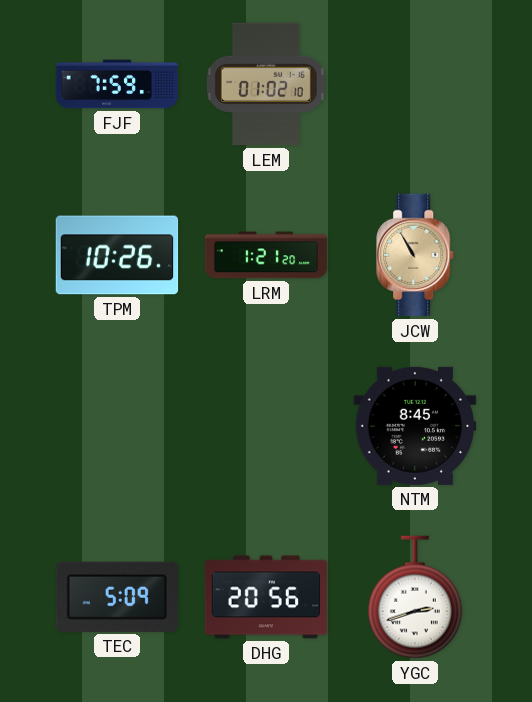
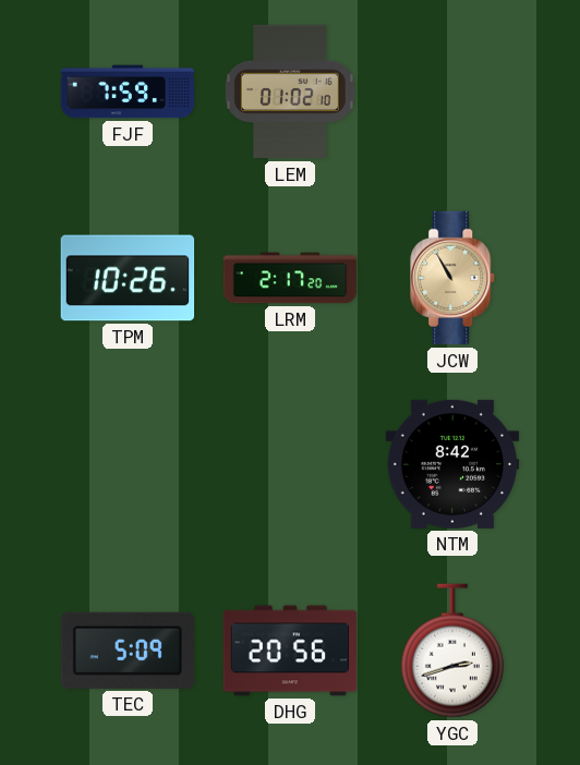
LRM: 1:21 -> 2:17 (290, 278)
NTM: 8:45 -> 8:42 (452, 464)
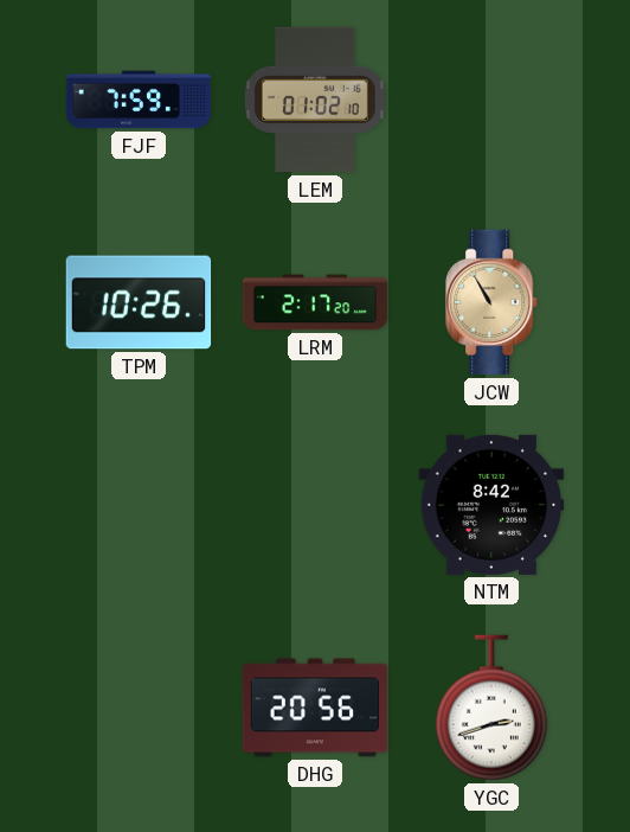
TEC: 5:09 -> none (128, 651)
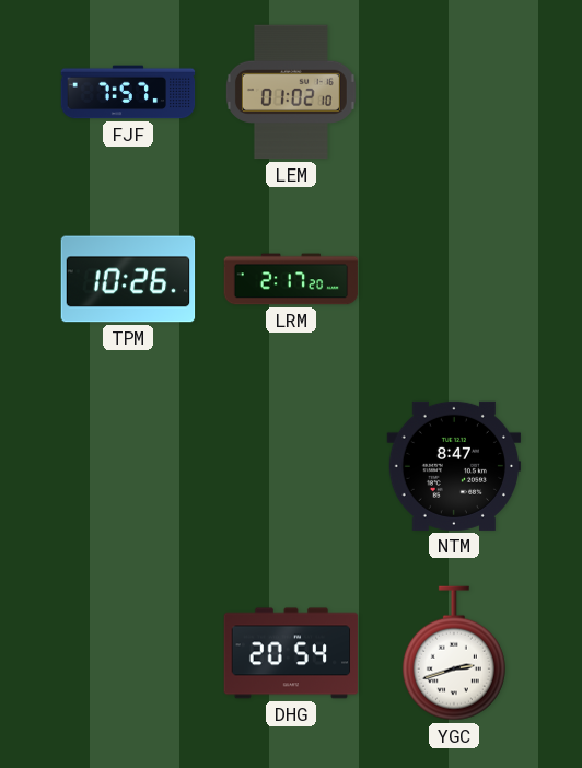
FJF: 7:59 -> 7:57 (128, 92)
JCW: 10:55 -> none (493, 302)
NTM: 8:42 -> 8:47 (454, 466)
DHG: 20:56 -> 20:54 (291, 653)
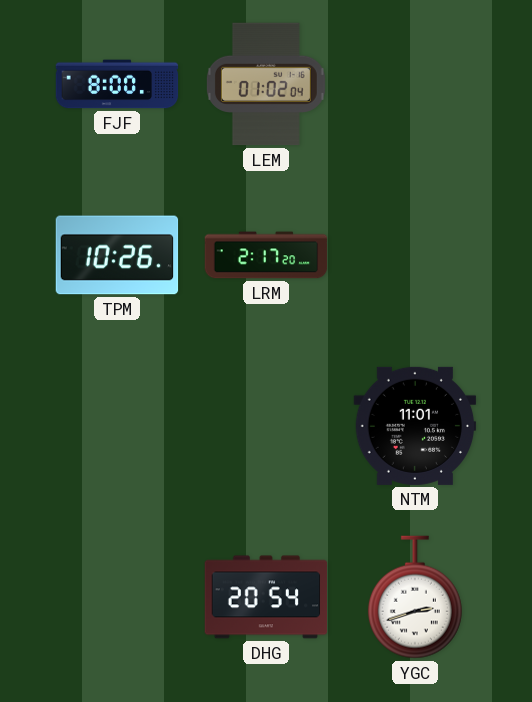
FJF: 7:57 -> 8:00 (117, 84)
LEM: 01:02:10 -> 01:02:04 (266, 84)
NTM: 8:47 -> 11:01 (415, 426)
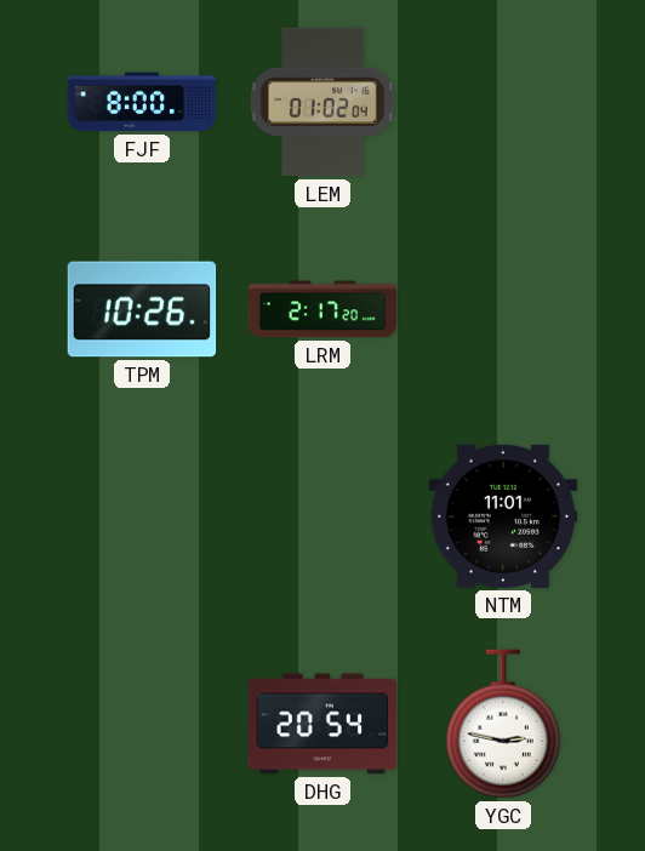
YGC: 2:42 -> 2:47 (503, 724)
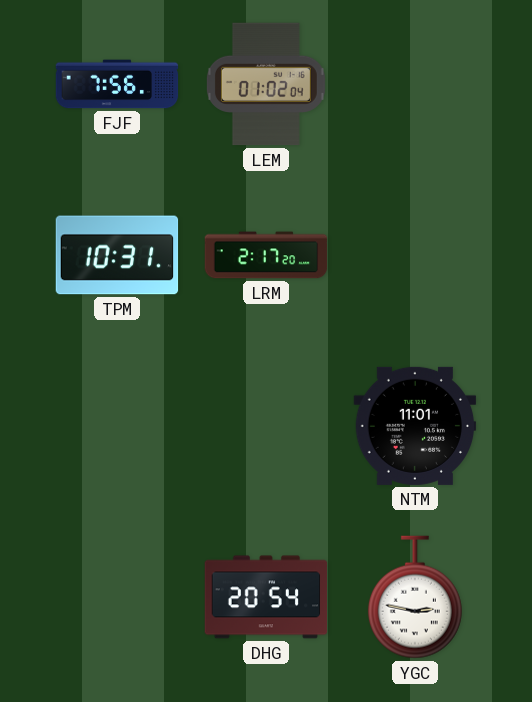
FJF: 8:00 -> 7:56 (117, 84)
TPM: 10:26 -> 10:31 (117, 255)
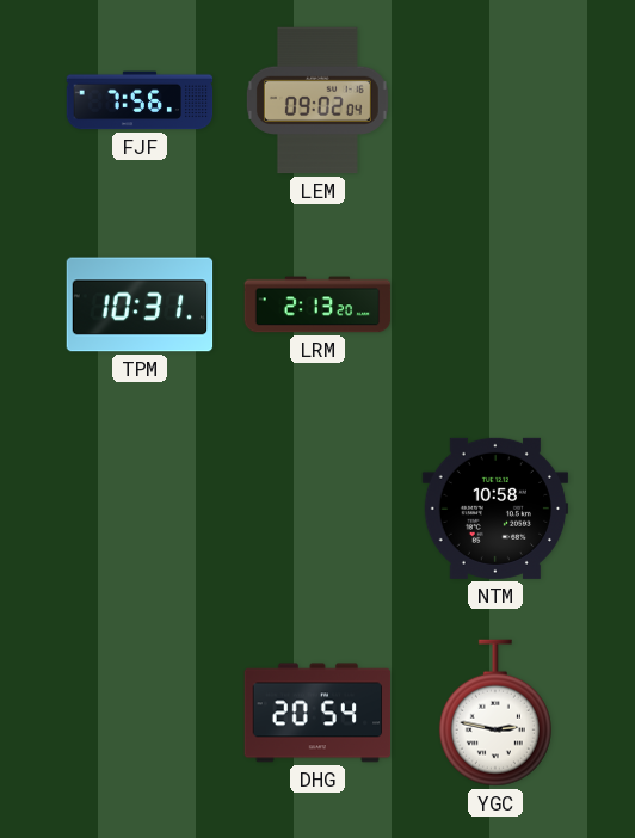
LEM: 01:02 -> 09:02 (317, 100)
LRM: 2:17 -> 2:13 (317, 304)
NTM: 11:01 -> 10:58 (495, 509)
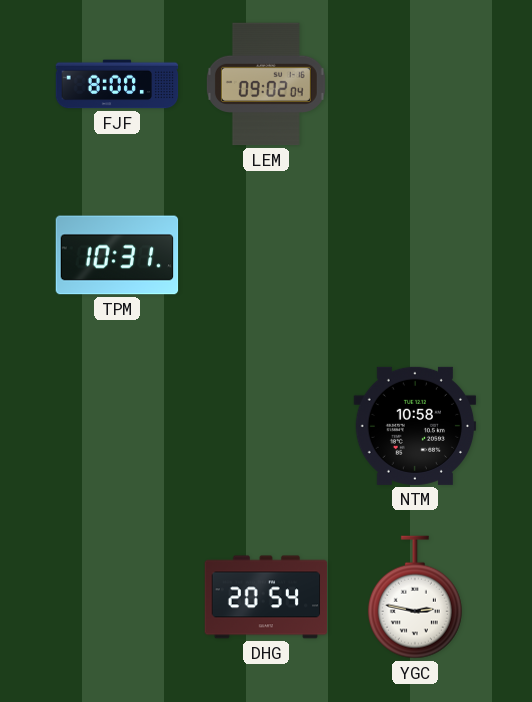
FJF: 7:56 -> 8:00 (117, 84)
LRM: 2:13 -> none (317, 304)
